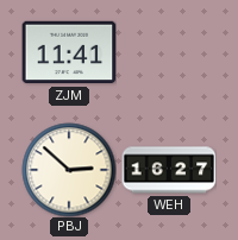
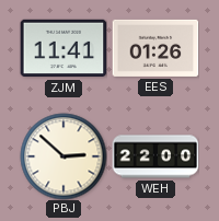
EES: none -> 01:26 (155, 48)
WEH: 16:27 -> 22:00 (155, 156)
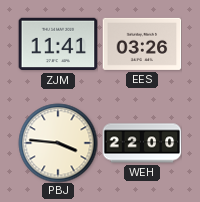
EES: 01:26 -> 03:26 (142, 44)
PBJ: 2:52 -> 3:46 (58, 143)
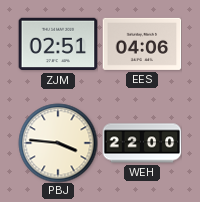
ZJM: 11:41 -> 02:51 (58, 44)
EES: 03:26 -> 04:06 (142, 44)
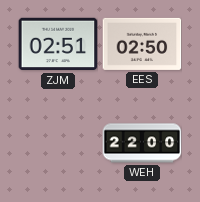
EES: 04:06 -> 02:50 (142, 44)
PBJ: 3:46 -> none (58, 143)
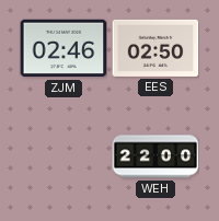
ZJM: 02:51 -> 02:46 (64, 48)
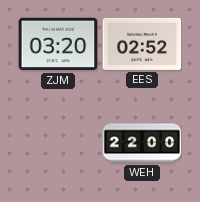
ZJM: 02:46 -> 03:20 (58, 44)
EES: 02:50 -> 02:52 (142, 44)
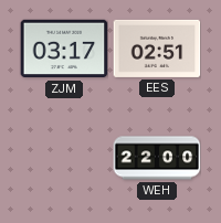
ZJM: 03:20 -> 03:17 (64, 49)
EES: 02:52 -> 02:51 (157, 49)
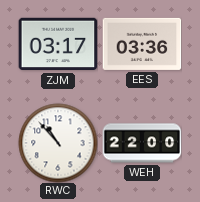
EES: 02:51 -> 03:36 (142, 44)
RWC: none -> 10:53 (58, 143)
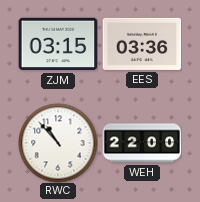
ZJM: 03:17 -> 03:15 (58, 44)
